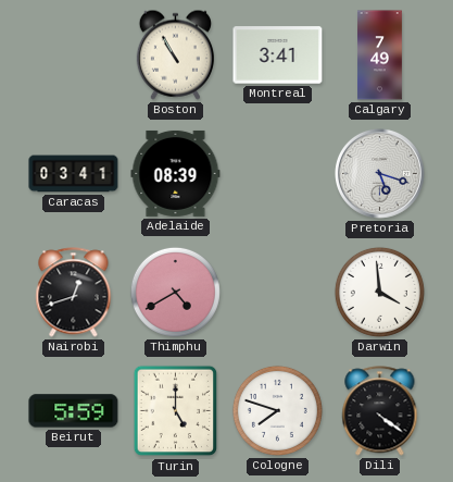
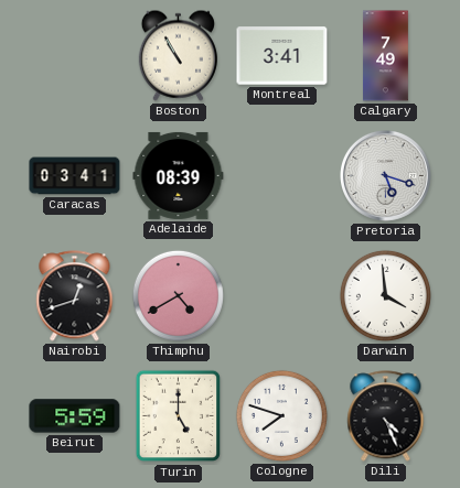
Dili: 4:21 -> 4:26 (386, 416)
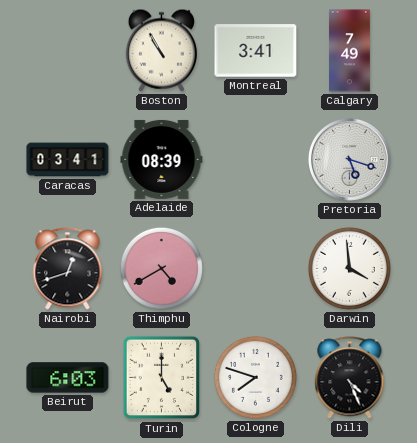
Beirut: 5:59 -> 6:03 (68, 378)
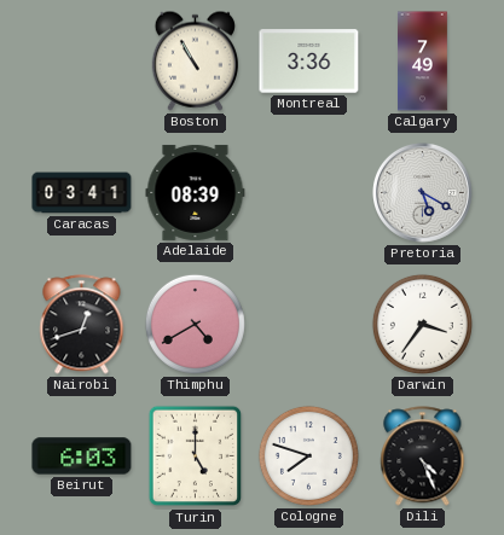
Montreal: 3:41 -> 3:36 (309, 62)
Pretoria: 5:18 -> 5:20 (422, 192)
Darwin: 3:59 -> 3:36 (422, 324)
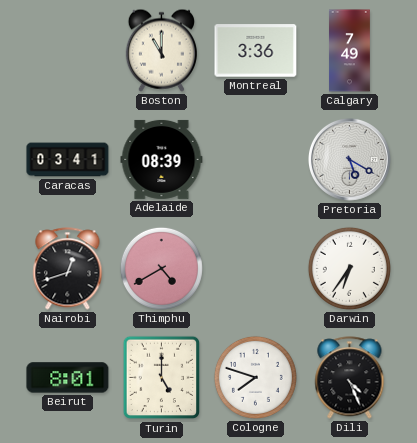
Boston: 10:55 -> 11:00 (161, 50)
Darwin: 3:36 -> 6:36 (349, 268)
Beirut: 6:03 -> 8:01 (68, 378)
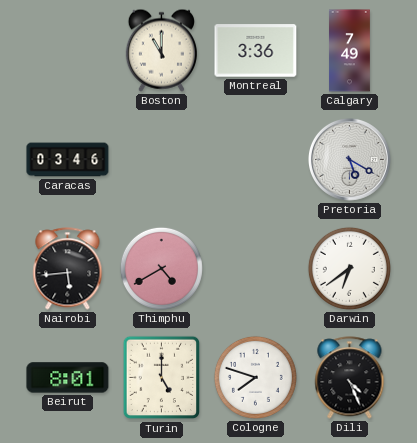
Caracas: 03:41 -> 03:46 (68, 160)
Adelaide: 08:39 -> none (162, 159)
Nairobi: 12:42 -> 5:44 (68, 269)
Darwin: 6:36 -> 6:39 (349, 268)
